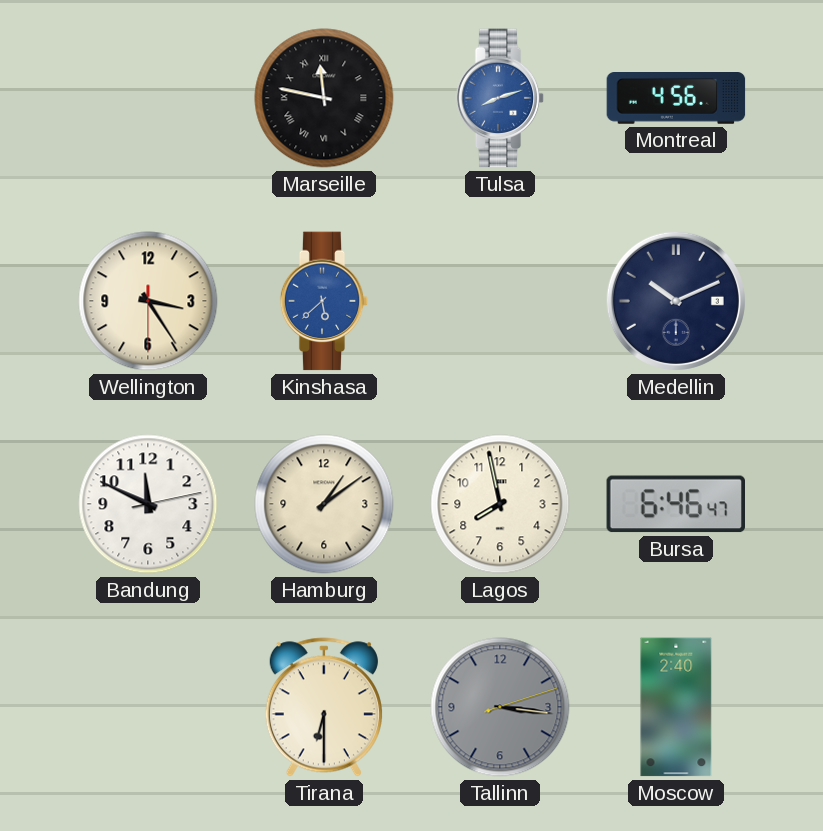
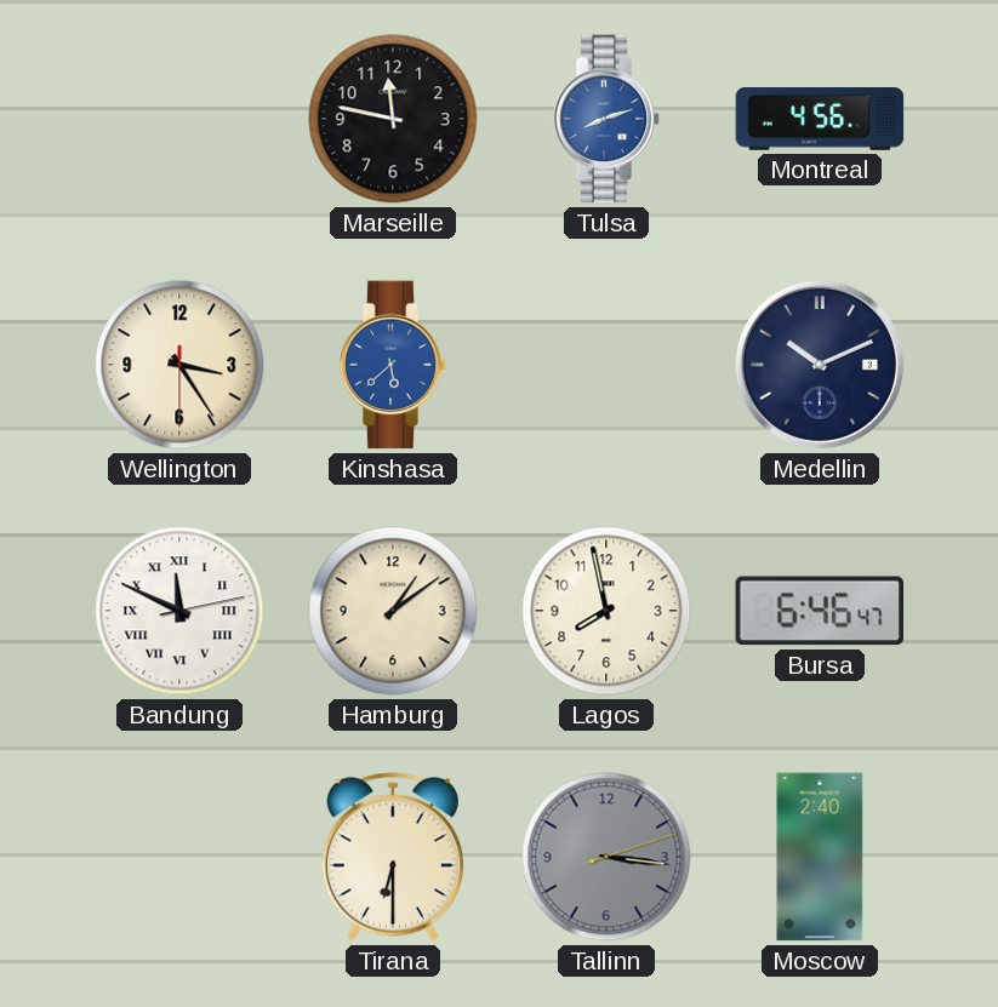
Marseille numerals: Roman -> Arabic (393, 119)
Bandung numerals: Arabic -> Roman (179, 611)
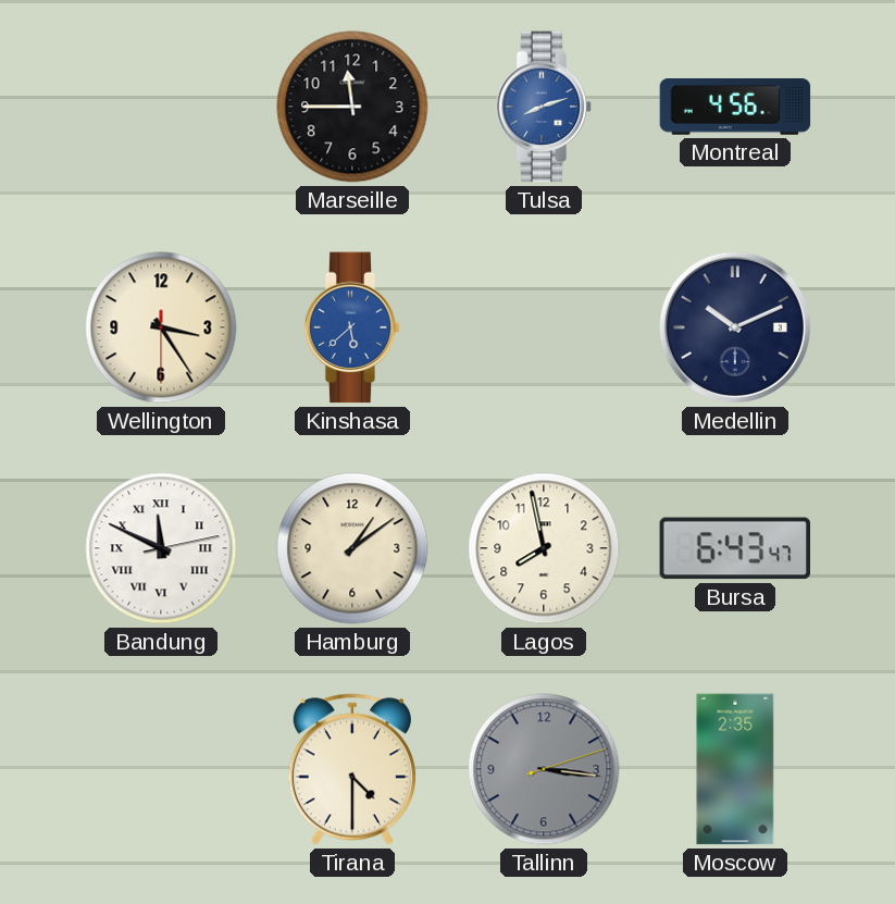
Marseille: 11:47 -> 11:45 (352, 107)
Bursa: 6:46 -> 6:43 (734, 548)
Tirana: 6:30 -> 4:30 (352, 769)
Moscow: 2:40 -> 2:35 (735, 769)
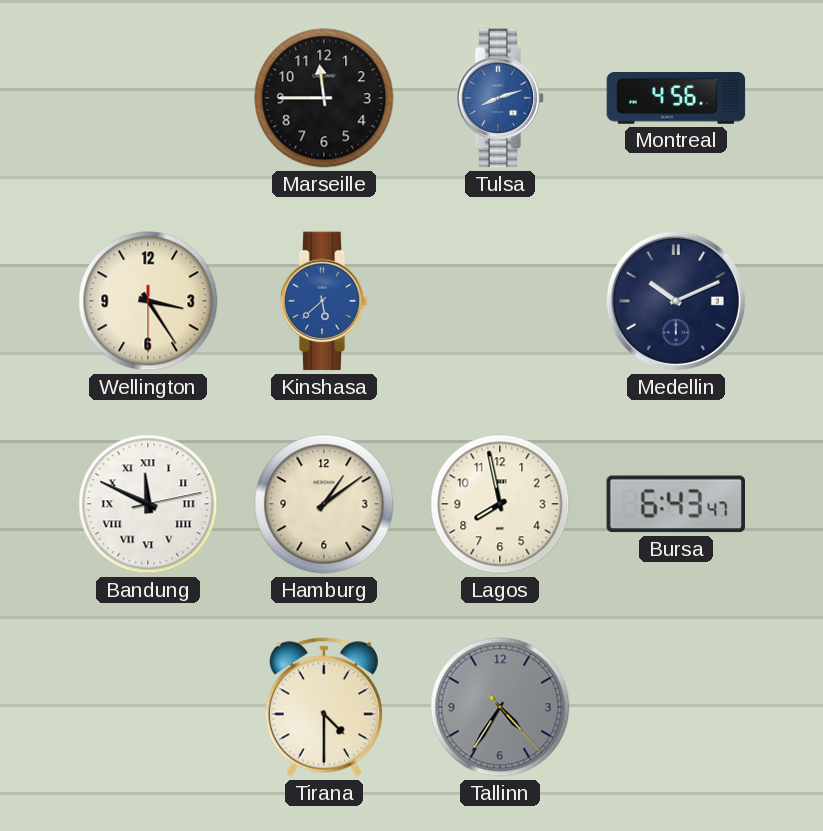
Tallinn: 3:16 -> 4:35 (500, 707)
Moscow: 2:35 -> none (735, 769)
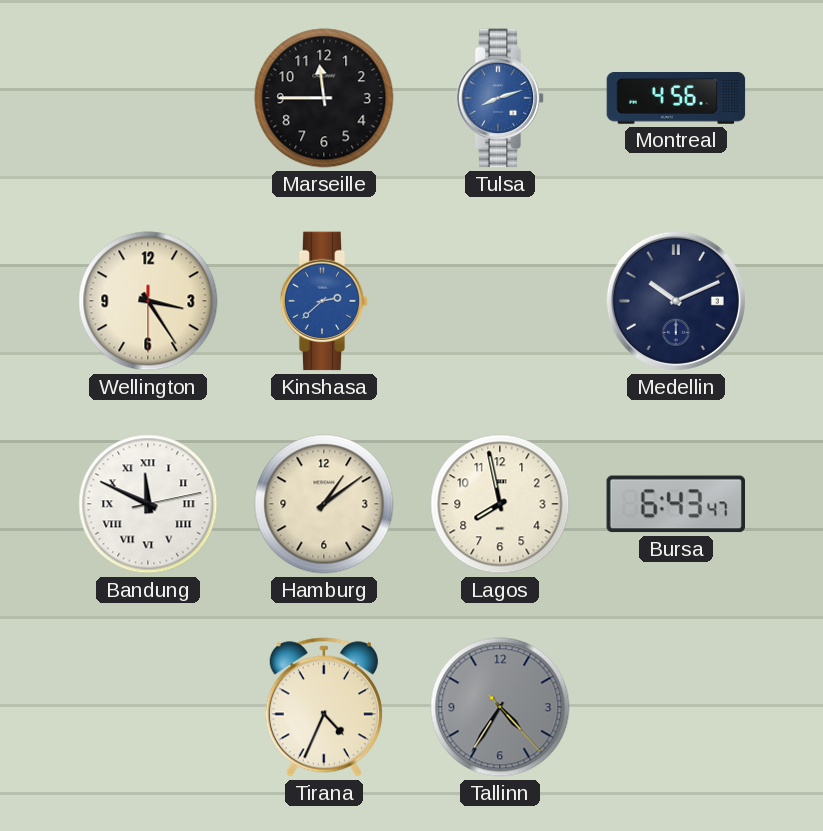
Kinshasa: 5:38 -> 2:38 (324, 301)
Tirana: 4:30 -> 4:34 (324, 707)
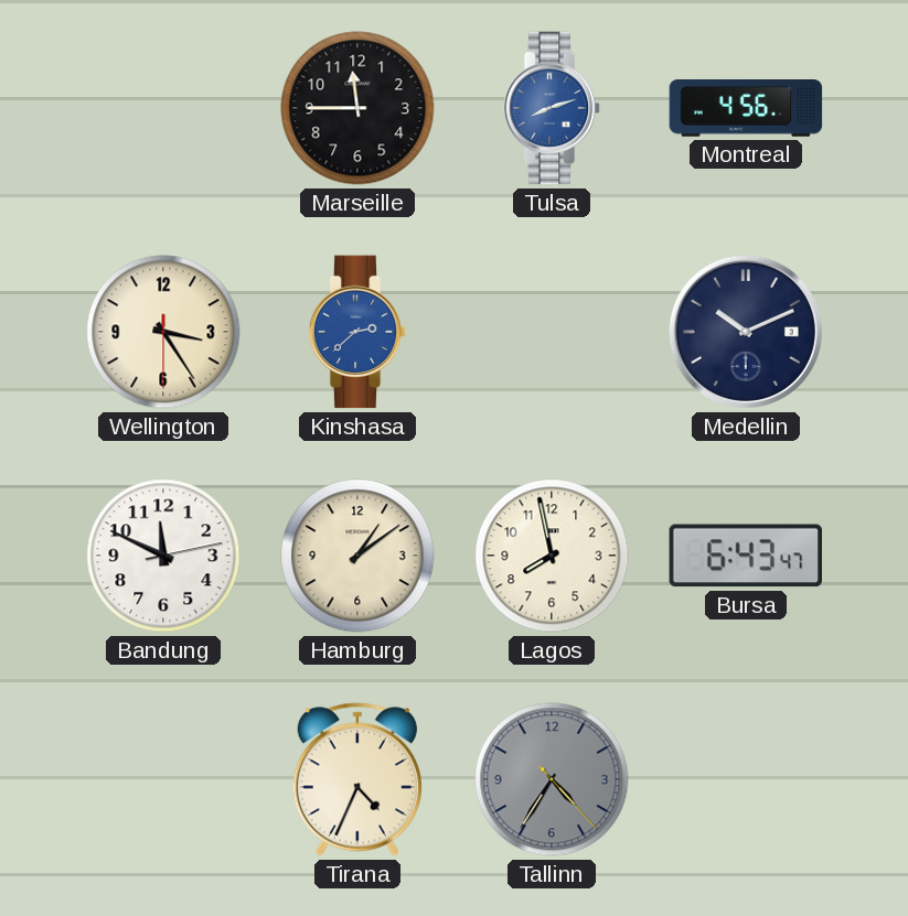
Bandung numerals: Roman -> Arabic (163, 556)
